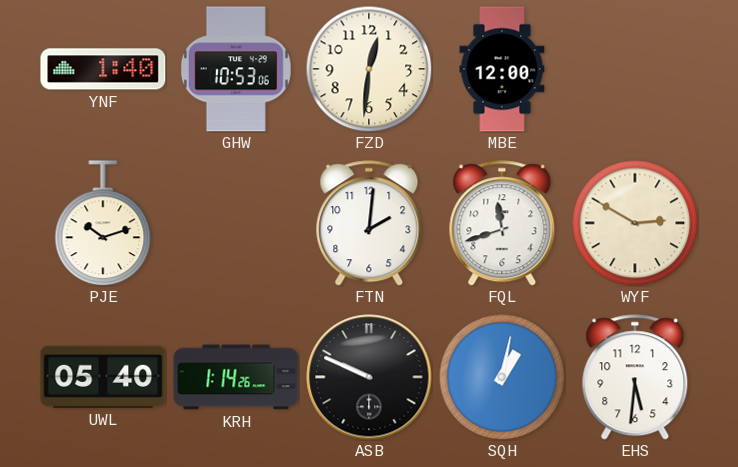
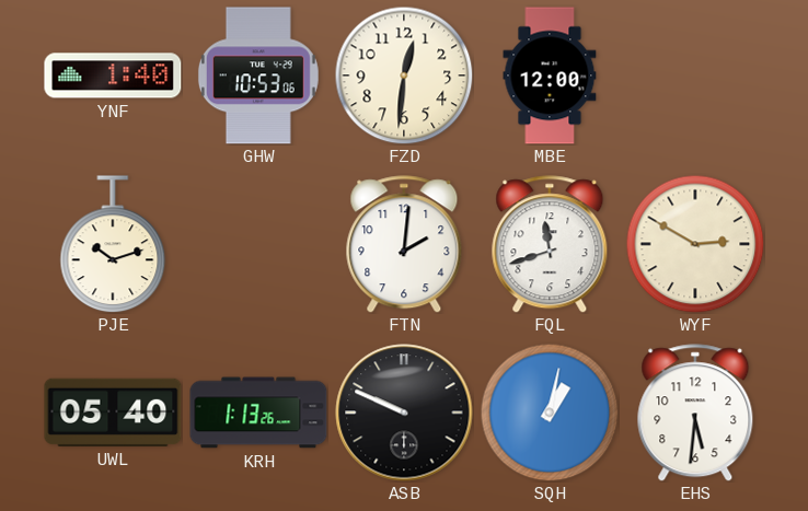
KRH: 1:14 -> 1:13 (258, 413)
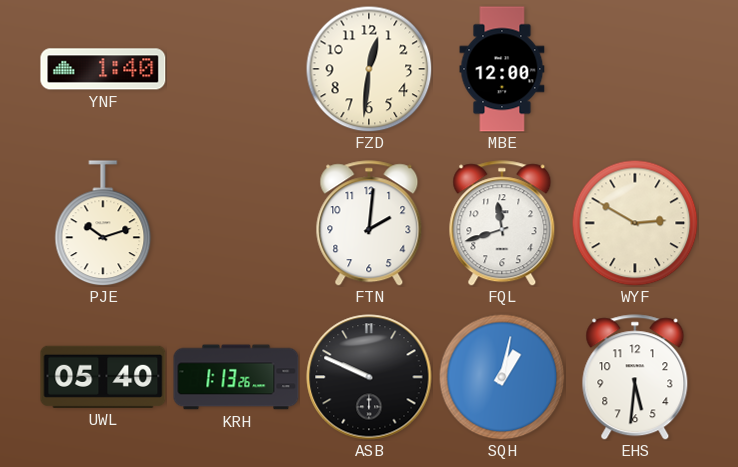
GHW: 10:53 -> none (258, 76)
